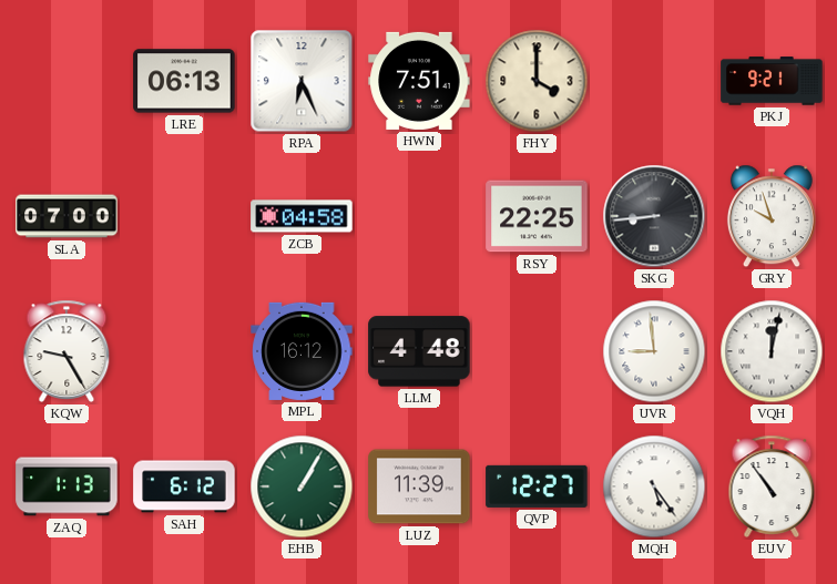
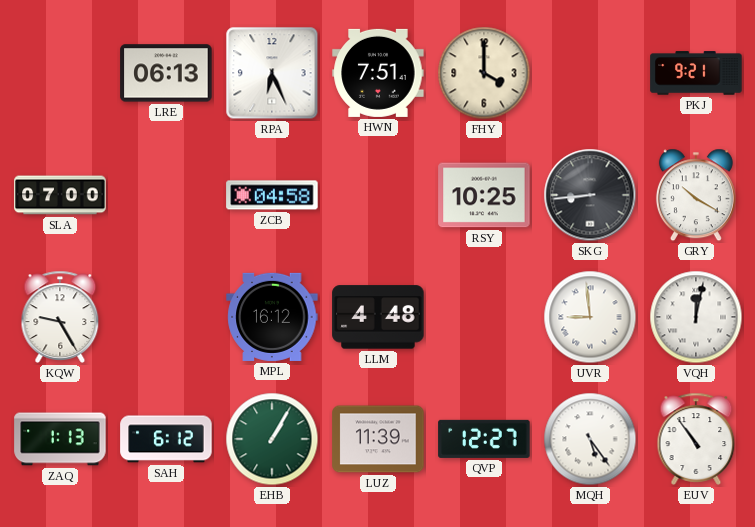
RSY: 22:25 -> 10:25 (484, 195)
GRY: 9:57 -> 10:20 (696, 195)
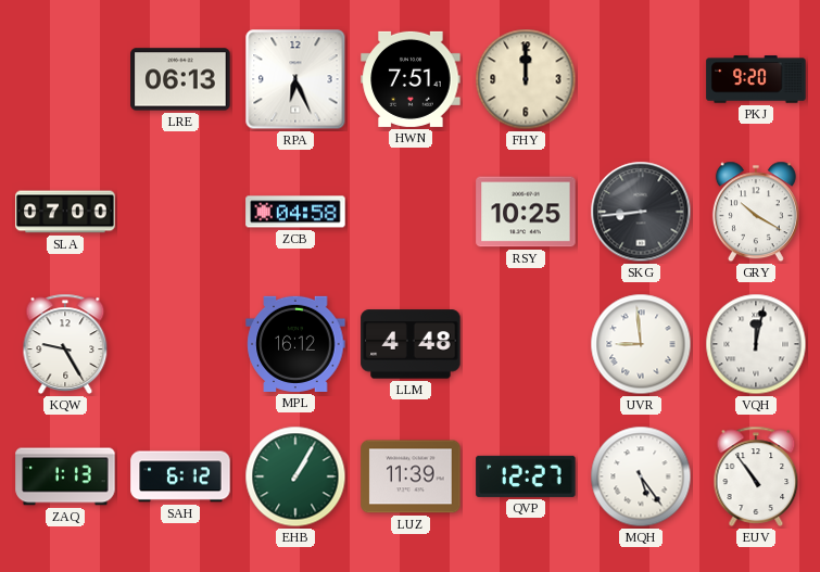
FHY: 4:00 -> 12:00 (526, 79)
PKJ: 9:21 -> 9:20 (756, 79)
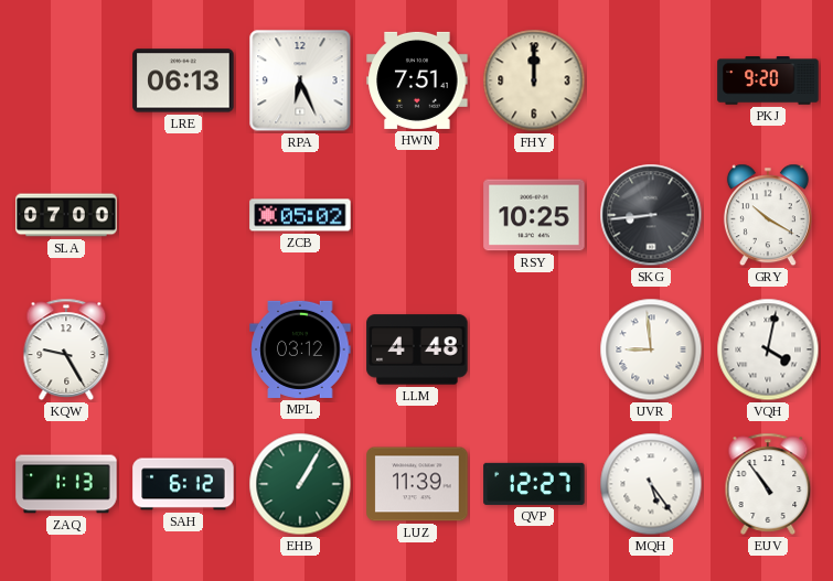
ZCB: 04:58 -> 05:02 (300, 215)
MPL: 16:12 -> 03:12 (300, 349)
VQH: 12:02 -> 4:02 (768, 349)
